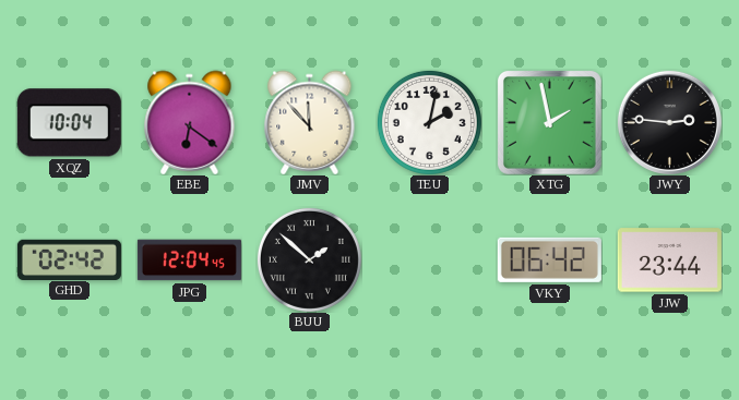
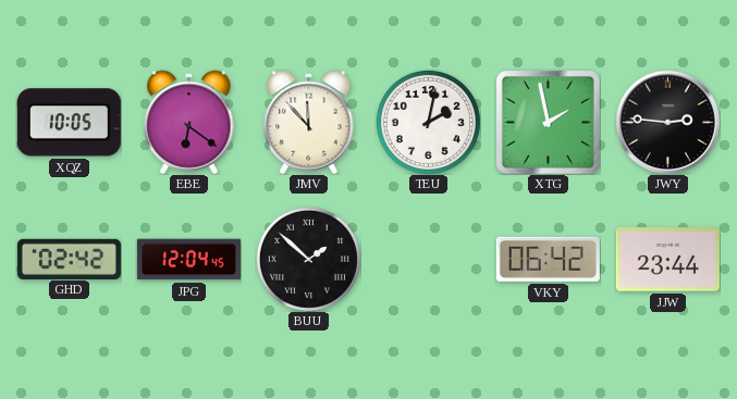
XQZ: 10:04 -> 10:05 (69, 123)
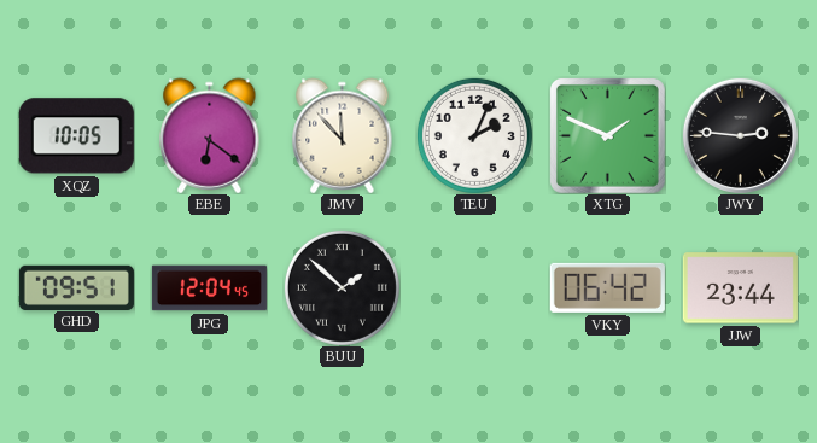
TEU: 2:02 -> 2:04 (474, 135)
XTG: 1:58 -> 1:49 (607, 135)
GHD: 02:42 -> 09:51 (76, 287)
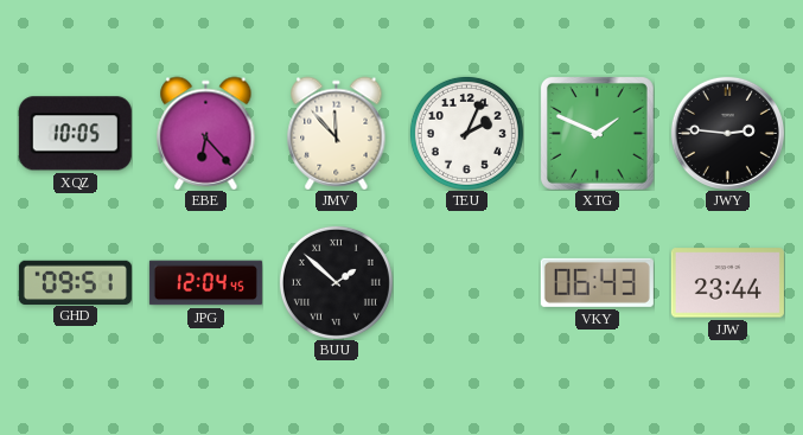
EBE: 6:21 -> 6:23 (206, 133)
VKY: 06:42 -> 06:43 (597, 282)
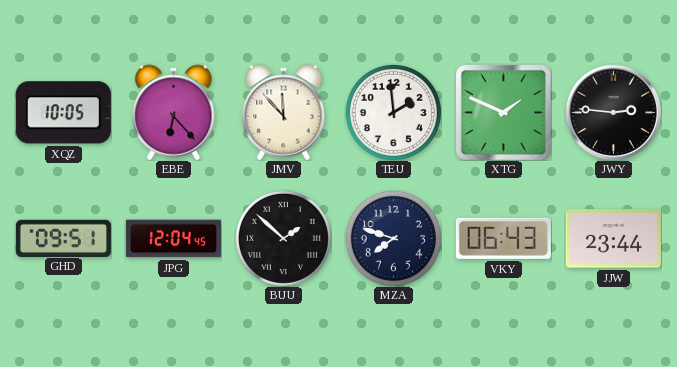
TEU: 2:04 -> 1:59 (393, 112)
MZA: none -> 7:48 (393, 238)
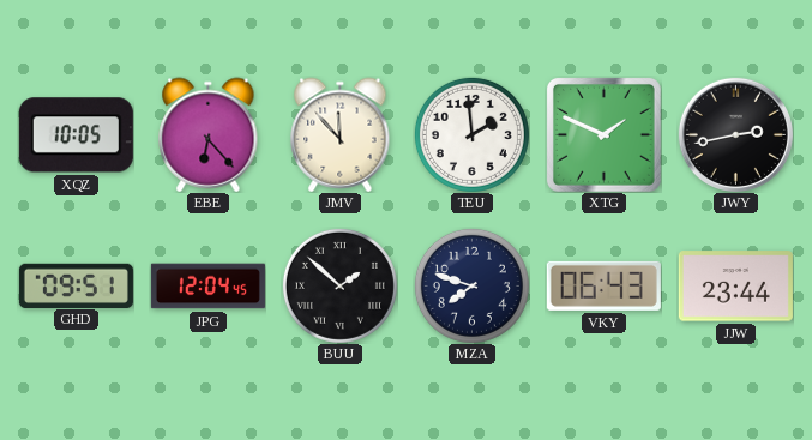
JWY: 2:46 -> 2:43 (735, 134)
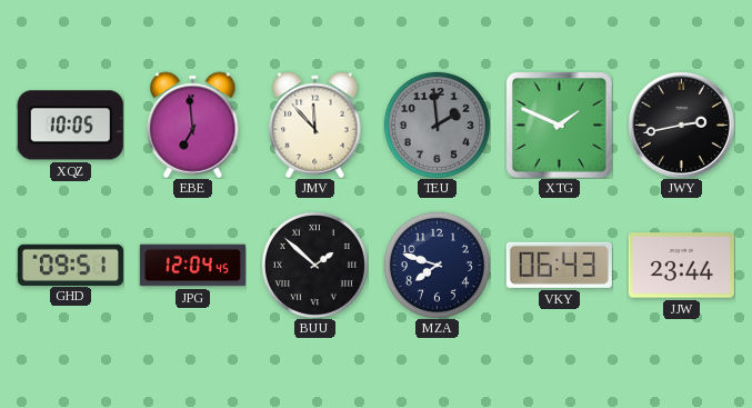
EBE: 6:23 -> 6:59 (193, 125)
TEU dial: white -> grey (437, 125)
